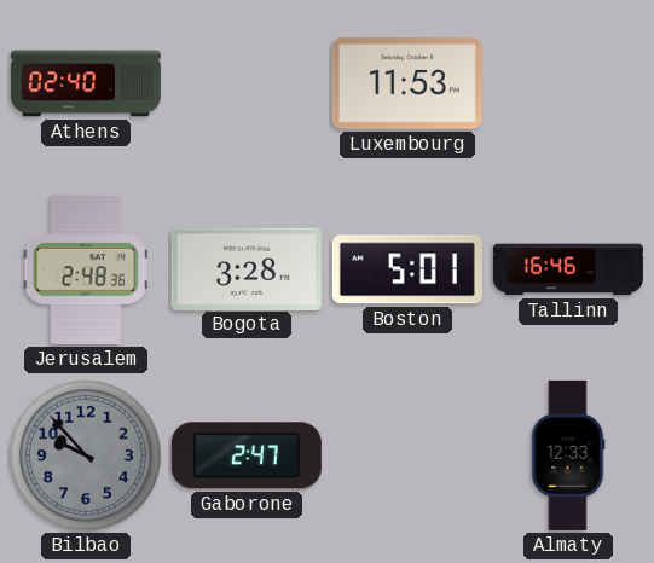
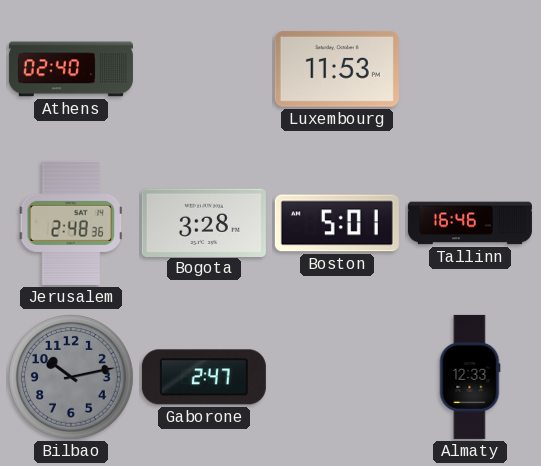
Bilbao: 9:53 -> 10:13 (72, 378)
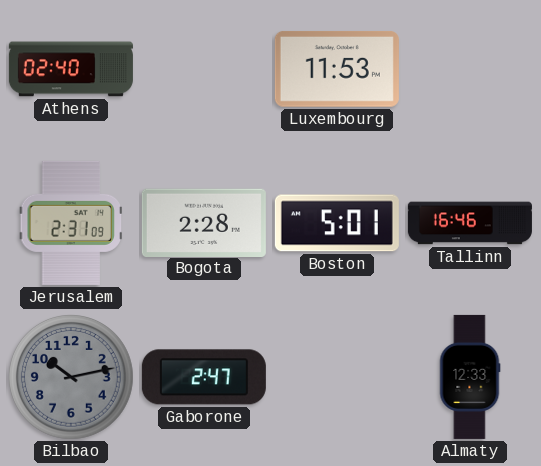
Jerusalem: 2:48 -> 2:31 (70, 223)
Bogota: 3:28 -> 2:28 (204, 222)
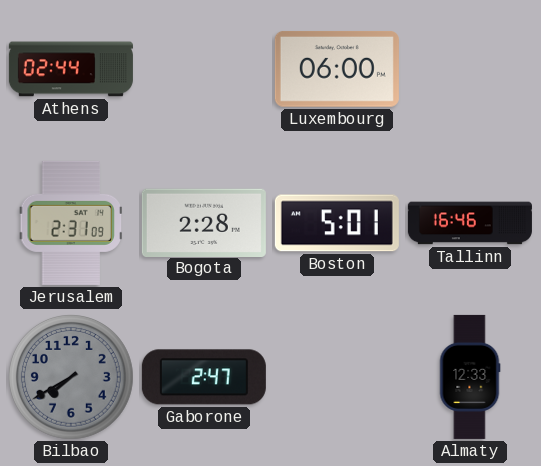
Athens: 02:40 -> 02:44 (71, 69)
Luxembourg: 11:53 -> 06:00 (337, 69)
Bilbao: 10:13 -> 7:40 (72, 378)
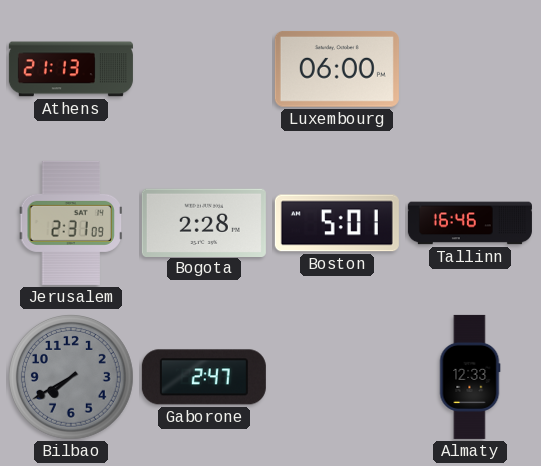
Athens: 02:44 -> 21:13 (71, 69)
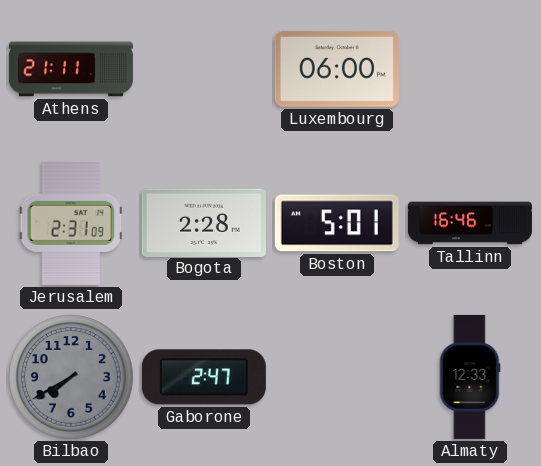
Athens: 21:13 -> 21:11 (71, 69)
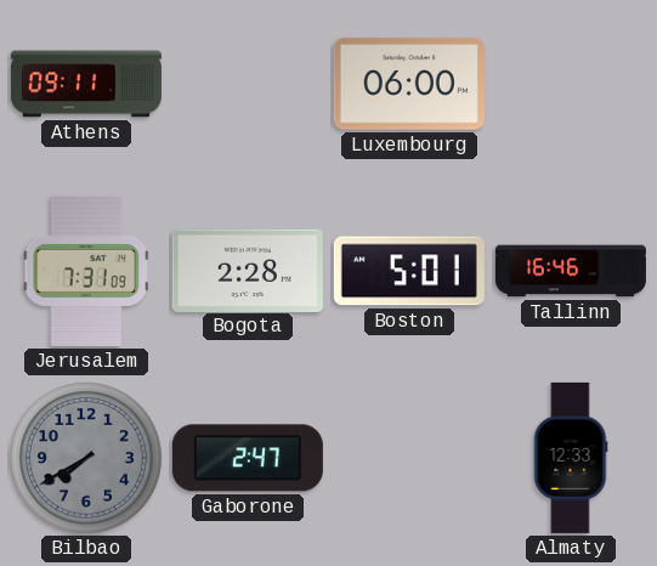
Athens: 21:11 -> 09:11 (86, 84)
Jerusalem: 2:31 -> 7:31 (85, 271)
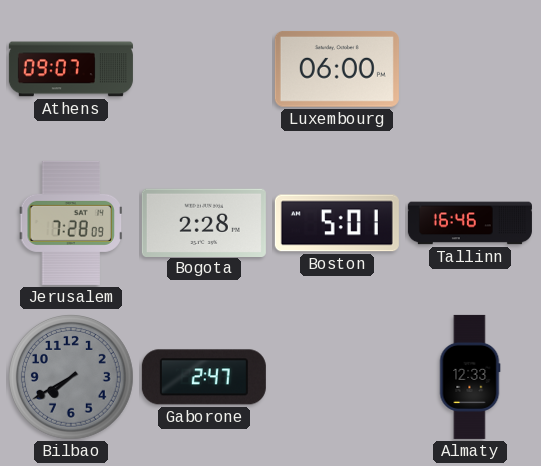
Athens: 09:11 -> 09:07 (71, 69)
Jerusalem: 7:31 -> 7:28 (70, 223)
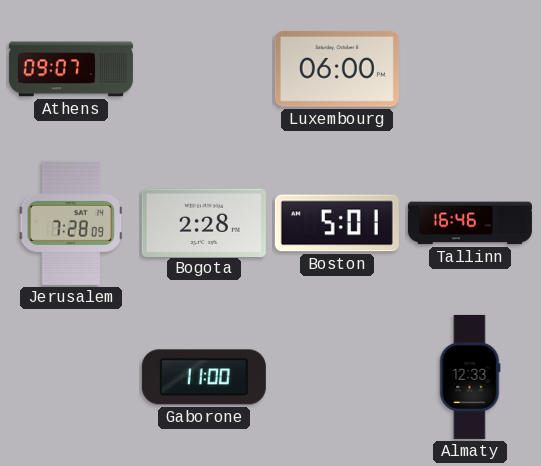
Bilbao: 7:40 -> none (72, 378)
Gaborone: 2:47 -> 11:00 (204, 377)
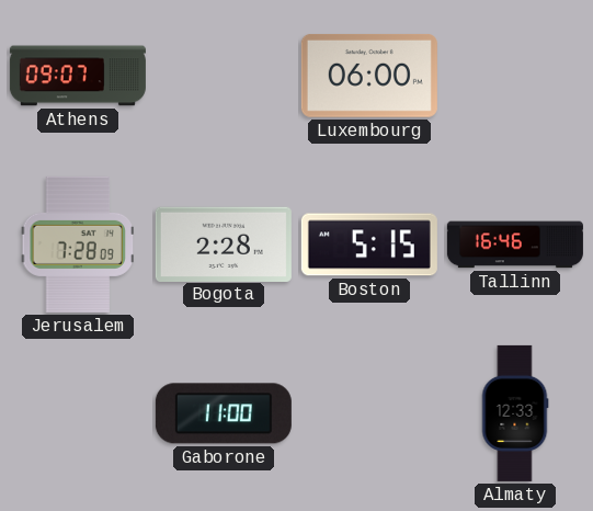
Boston: 5:01 -> 5:15 (369, 245)
